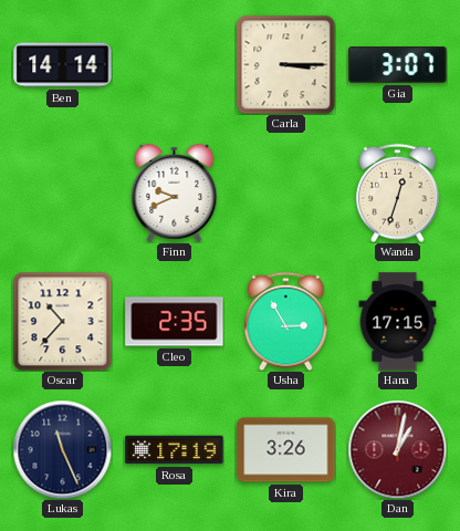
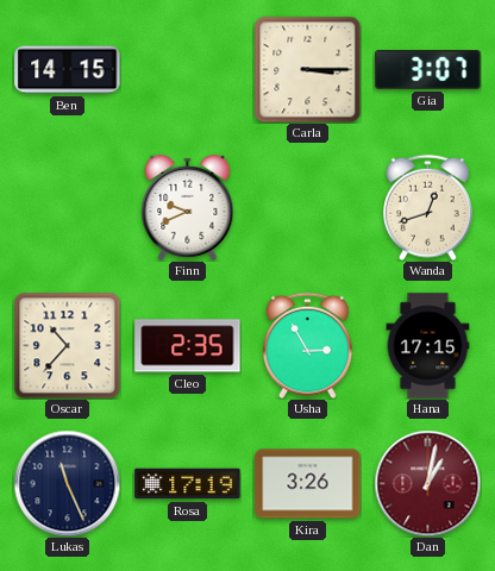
Ben: 14:14 -> 14:15 (68, 70)
Wanda: 12:33 -> 12:42 (428, 207)
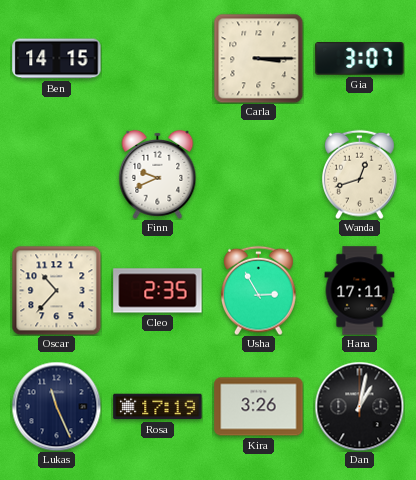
Hana: 17:15 -> 17:11 (360, 291)
Dan dial: burgundy -> black (359, 406)
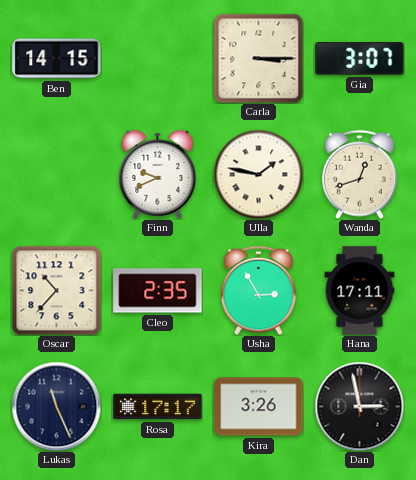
Ulla: none -> 1:47 (258, 174)
Rosa: 17:19 -> 17:17 (158, 407)
Dan: 1:02 -> 2:58 (359, 406)
